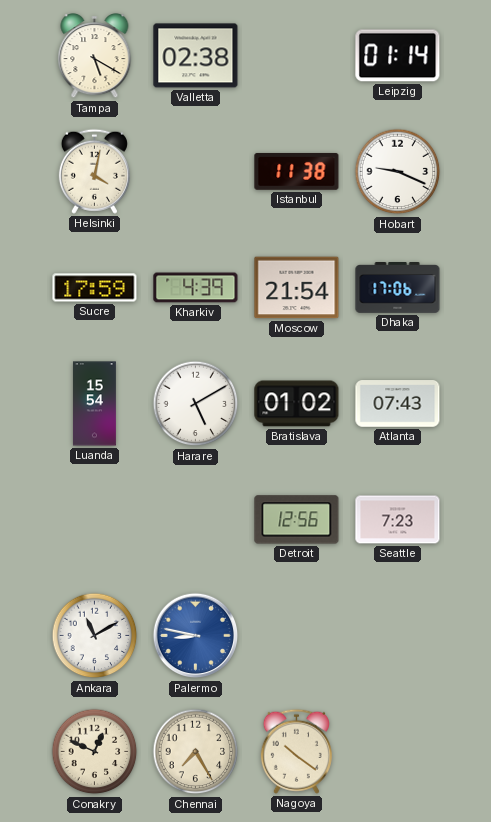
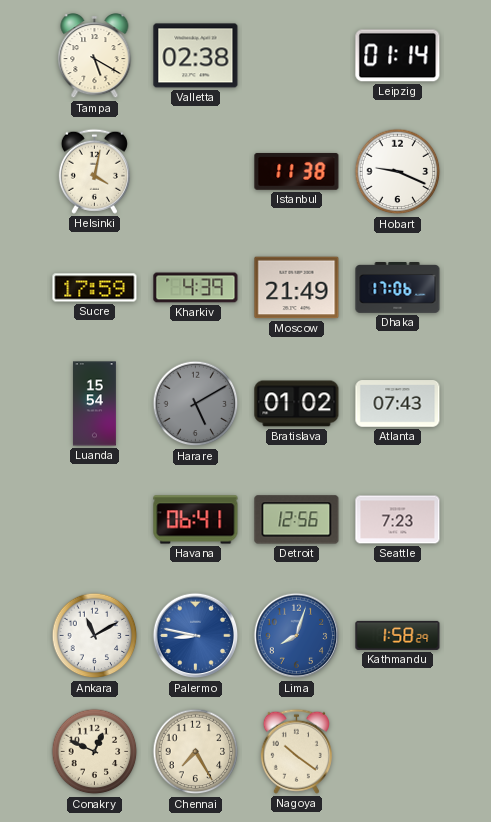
Moscow: 21:54 -> 21:49 (297, 288)
Harare dial: white -> grey (196, 404)
Havana: none -> 06:41 (196, 520)
Lima: none -> 8:03 (297, 636)
Kathmandu: none -> 1:58 (398, 635)
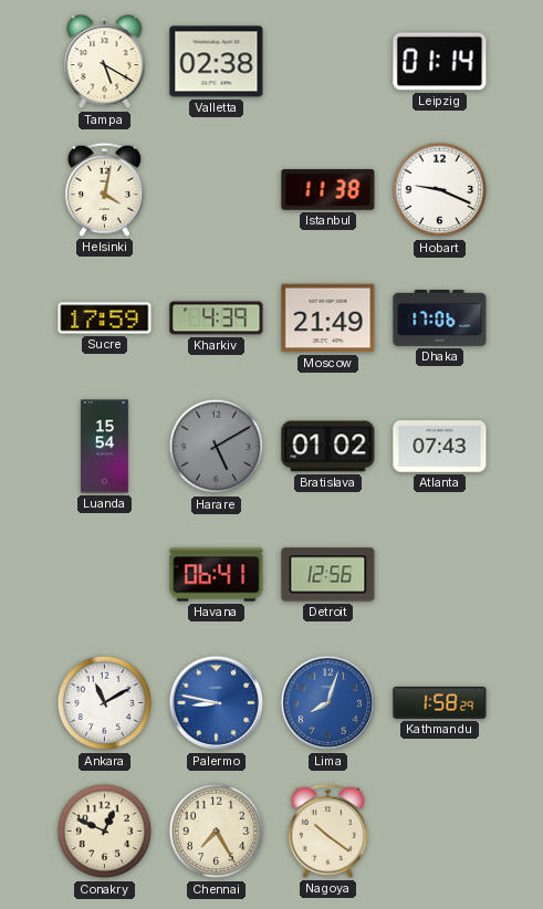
Seattle: 7:23 -> none (398, 520)
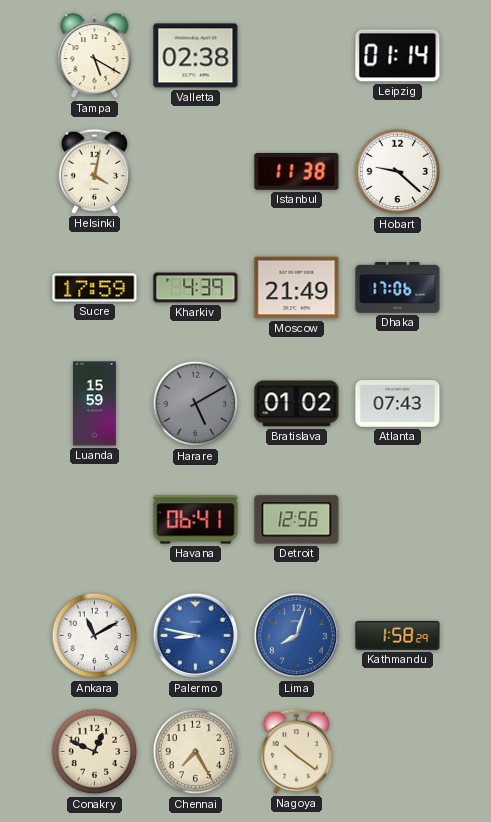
Hobart: 9:19 -> 9:22 (398, 172)
Luanda: 15:54 -> 15:59 (94, 404)
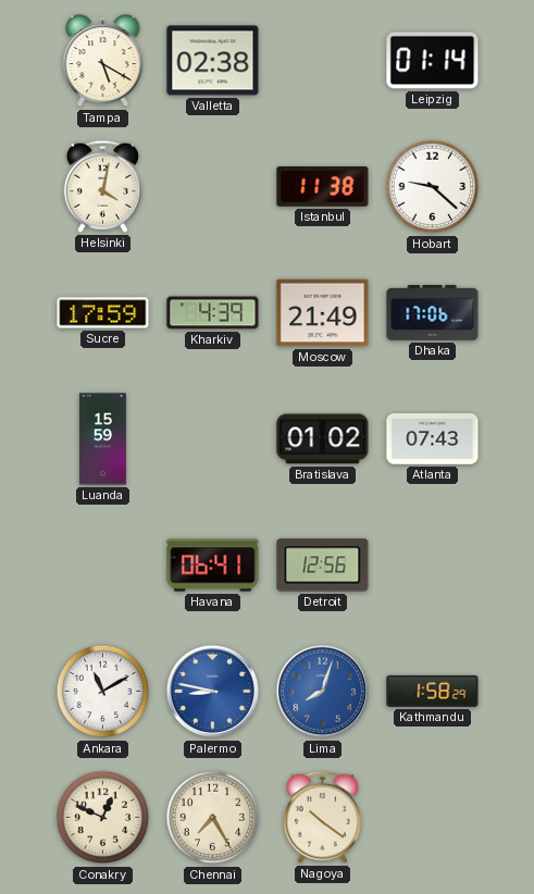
Harare: 5:10 -> none (196, 404)
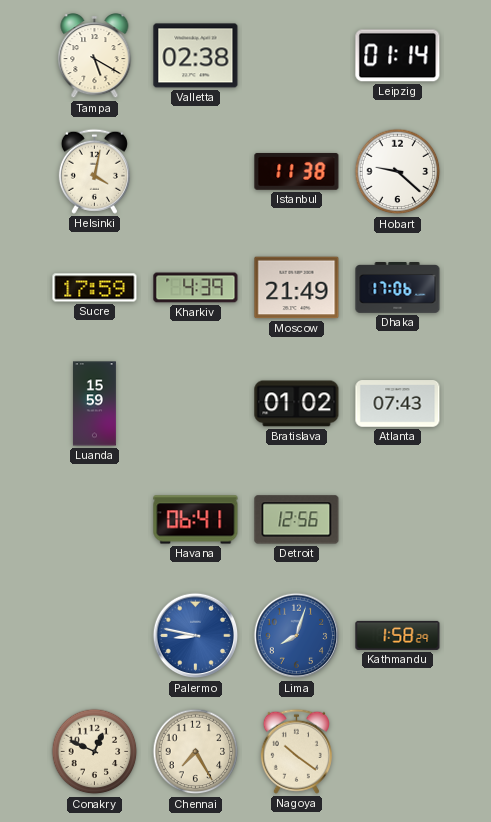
Ankara: 11:10 -> none (103, 692)
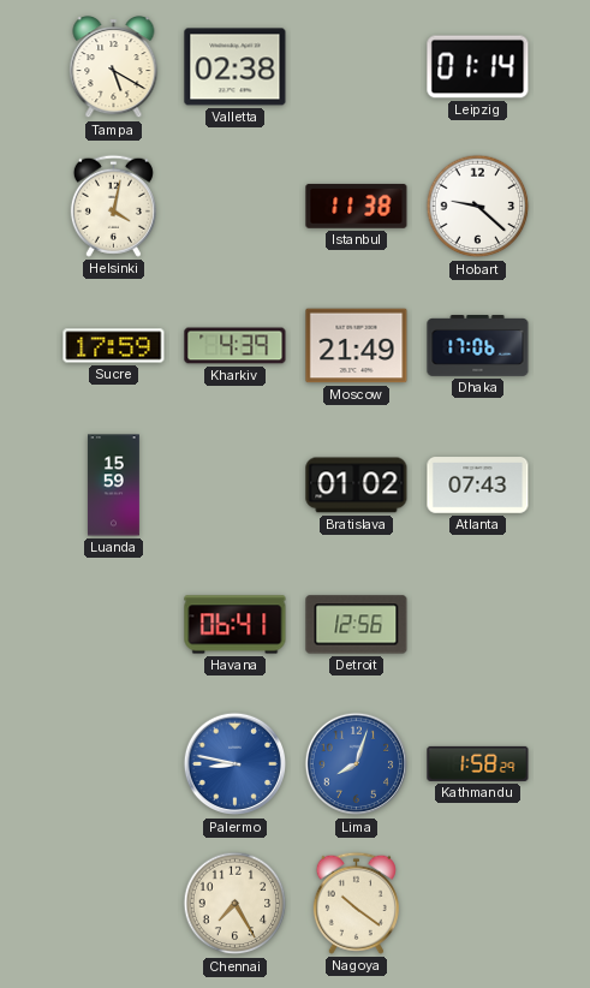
Conakry: 12:49 -> none (95, 752)
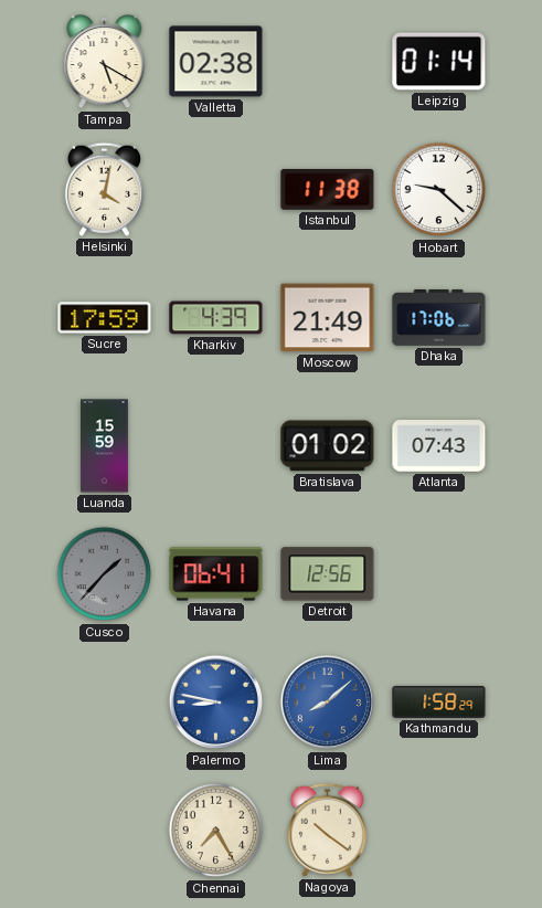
Cusco: none -> 1:37 (105, 574)
Lima: 8:03 -> 8:08 (328, 703)
